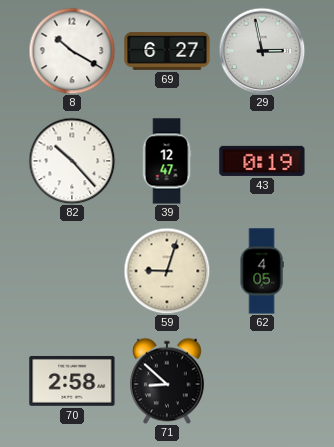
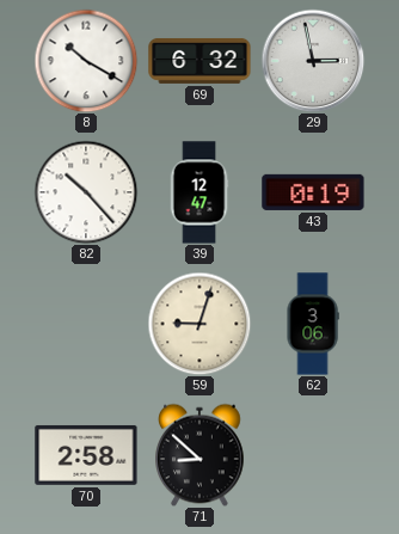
69: 6:27 -> 6:32 (199, 61)
62: 4:05 -> 3:06 (313, 324)
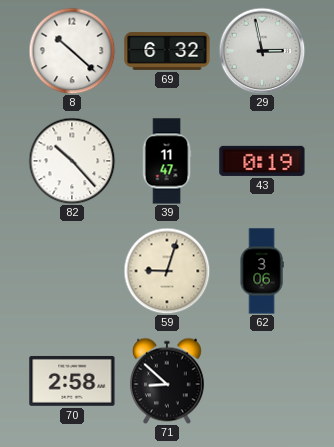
8: 10:20 -> 10:22 (72, 51)
39: 12:47 -> 11:47 (167, 161)
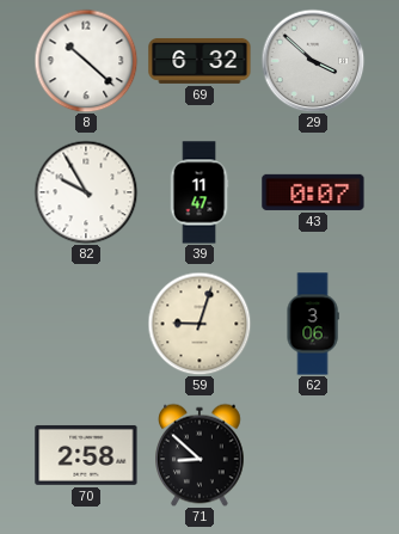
29: 2:58 -> 3:52 (313, 61)
82: 10:23 -> 9:55 (86, 192)
43: 0:19 -> 0:07 (313, 192)
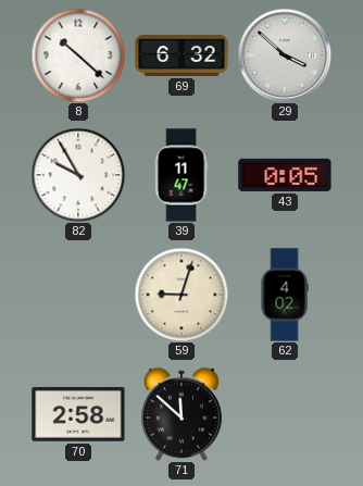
43: 0:07 -> 0:05 (285, 175)
62: 3:06 -> 4:02 (285, 295)
71: 8:52 -> 11:52 (183, 414)
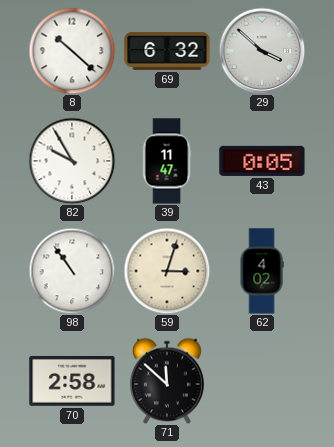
98: none -> 10:54 (72, 271)
59: 9:03 -> 3:03 (167, 271)
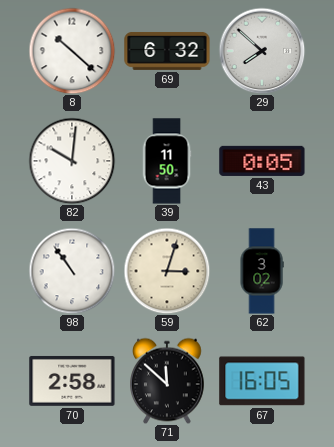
29: 3:52 -> 7:52 (262, 51)
82: 9:55 -> 10:01 (72, 161)
39: 11:47 -> 11:50 (167, 161)
62: 4:02 -> 3:02 (262, 271)
67: none -> 16:05 (262, 381)
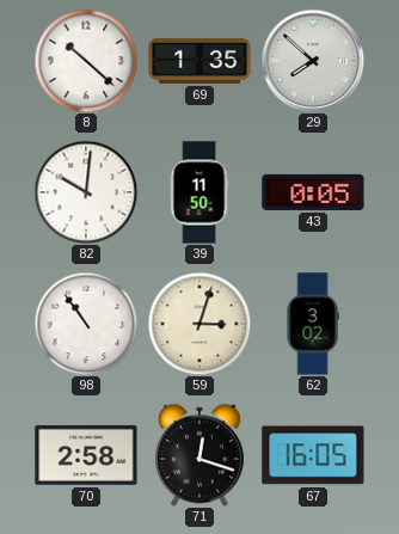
69: 6:32 -> 1:35 (199, 61)
71: 11:52 -> 12:18 (201, 455)
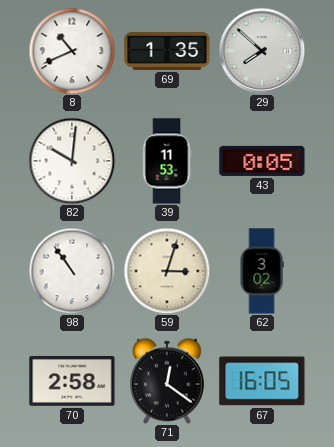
8: 10:22 -> 10:41 (72, 51)
39: 11:50 -> 11:53 (167, 161)
71: 12:18 -> 12:21 (168, 381)
